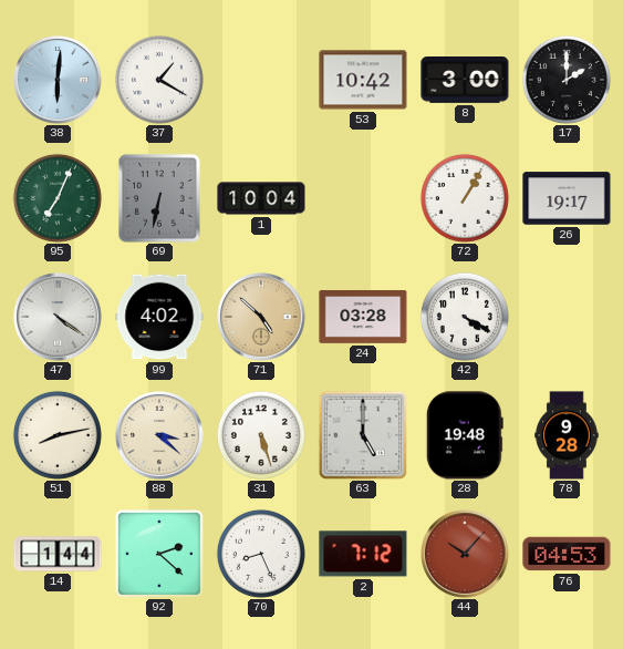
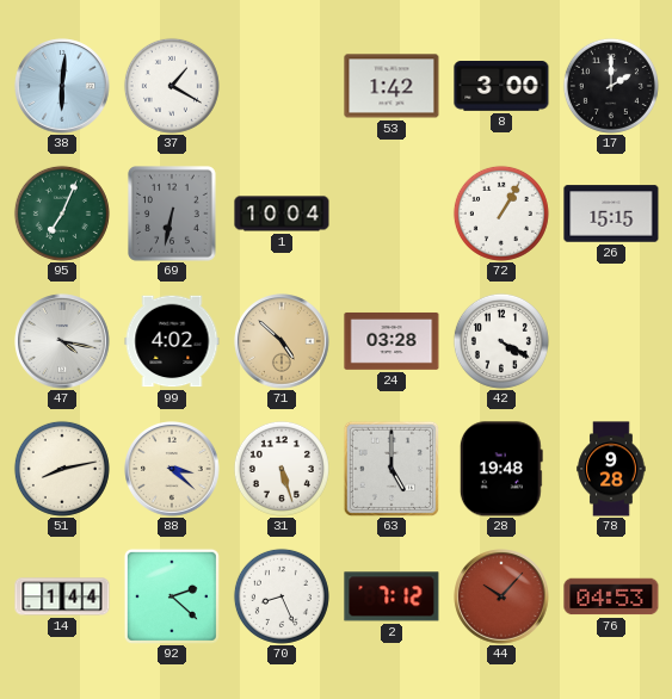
53: 10:42 -> 1:42 (392, 86)
26: 19:17 -> 15:15 (611, 214)
47: 4:21 -> 4:17 (62, 341)
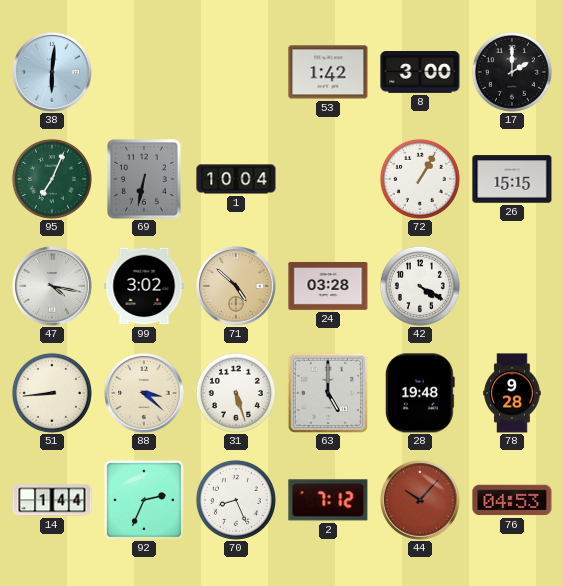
37: 1:20 -> none (172, 86)
99: 4:02 -> 3:02 (144, 286)
51: 8:13 -> 8:44 (52, 393)
92: 2:22 -> 2:34 (144, 500)
